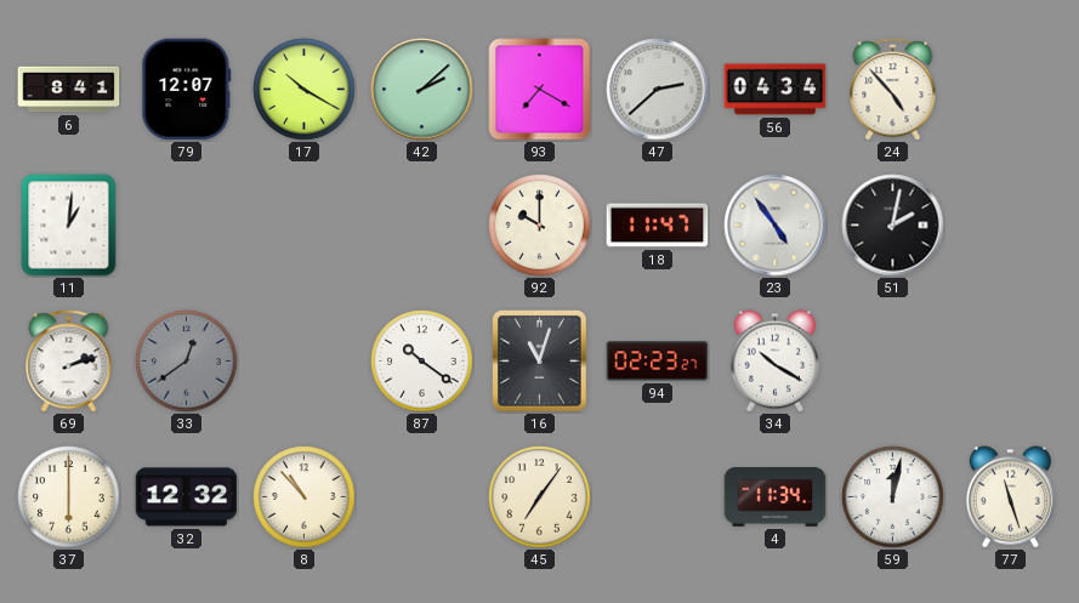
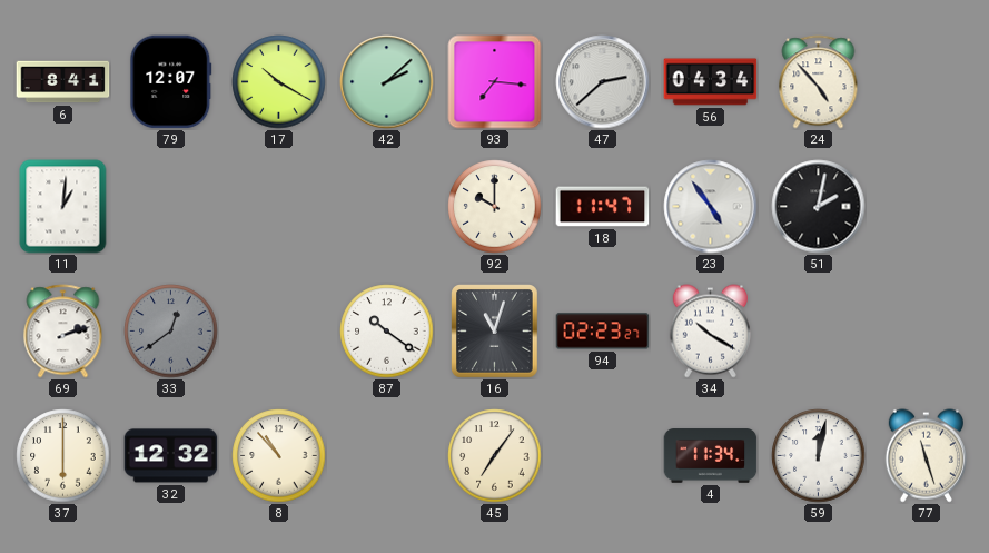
93: 7:20 -> 7:16 (495, 82)
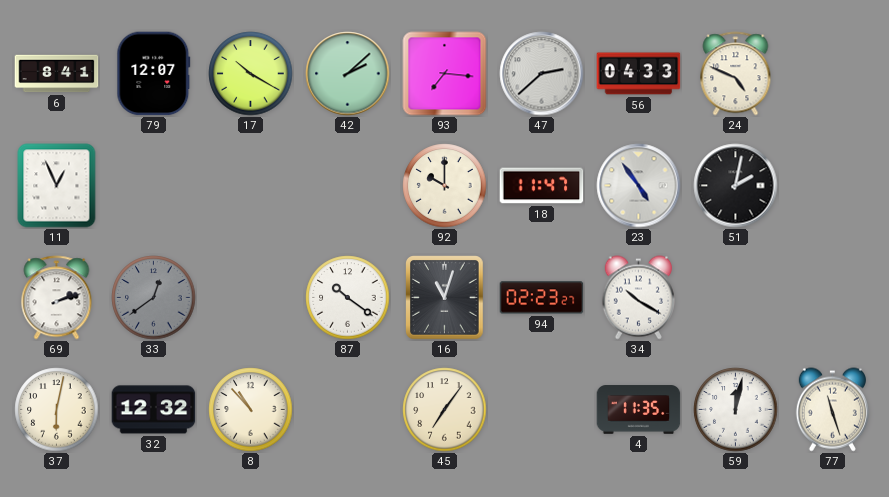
56: 04:34 -> 04:33 (639, 74)
24: 4:53 -> 4:49 (736, 74)
11: 1:01 -> 12:56 (57, 186)
37: 6:00 -> 6:02 (57, 410)
4: 11:34 -> 11:35 (639, 410)
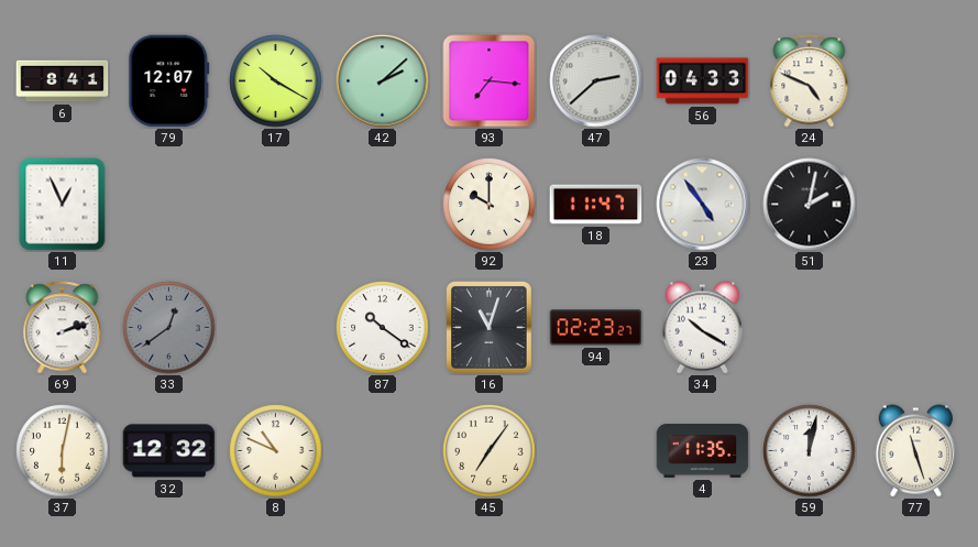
8: 10:53 -> 10:49 (276, 451)
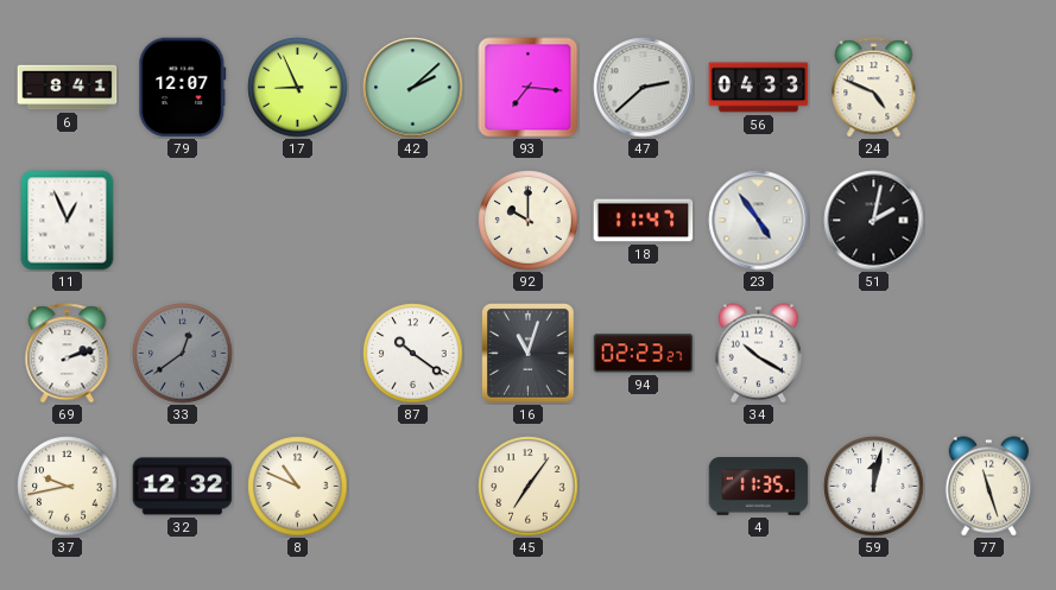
17: 10:20 -> 8:56 (298, 88)
37: 6:02 -> 9:43 (68, 487)
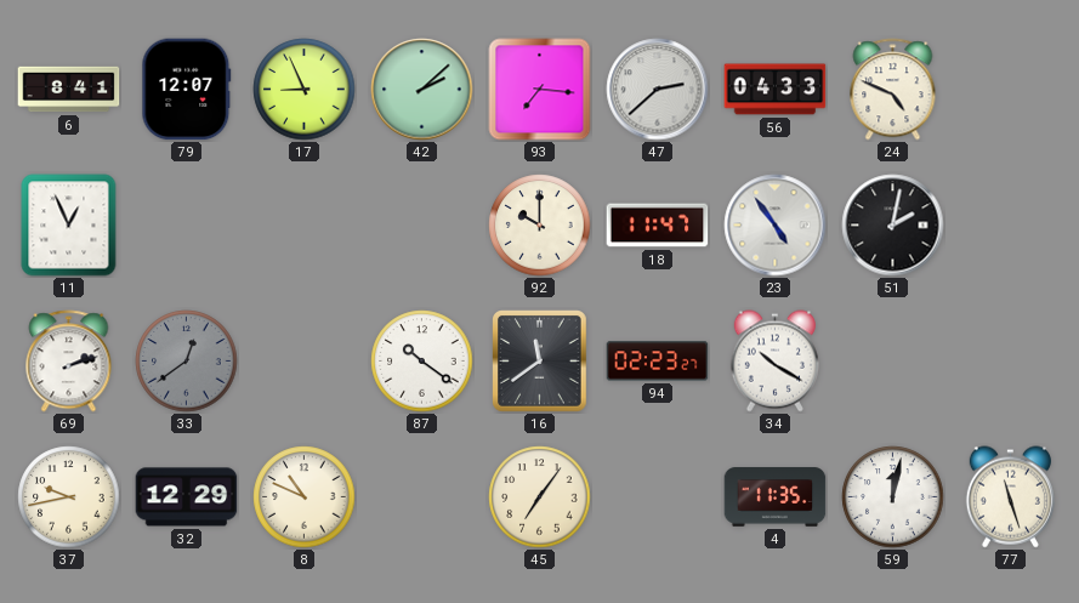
16: 11:03 -> 11:39 (540, 362)
32: 12:32 -> 12:29 (187, 497)
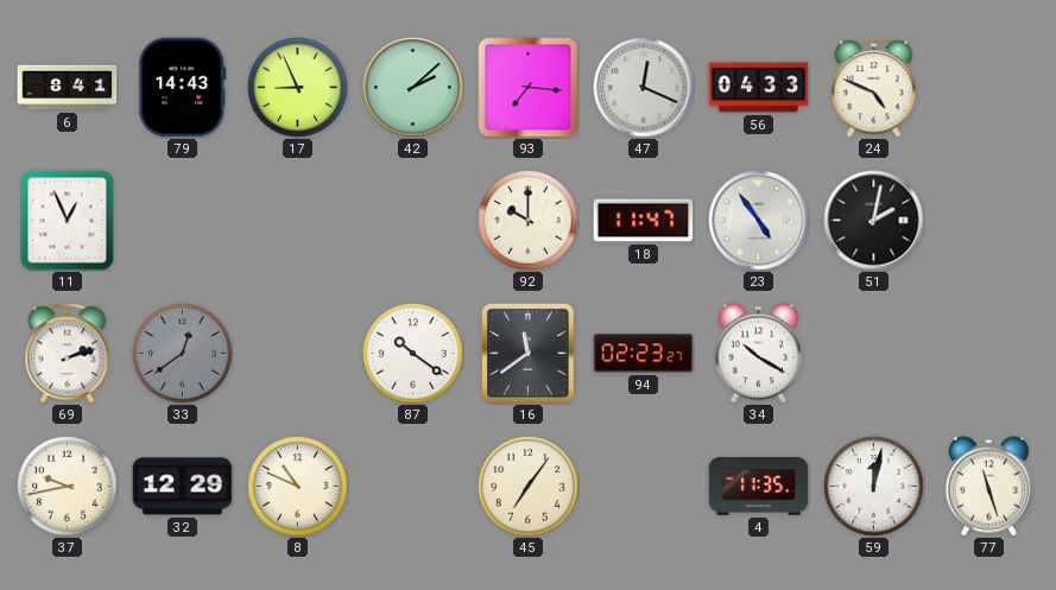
79: 12:07 -> 14:43 (183, 88)
47: 2:38 -> 12:19 (644, 88)
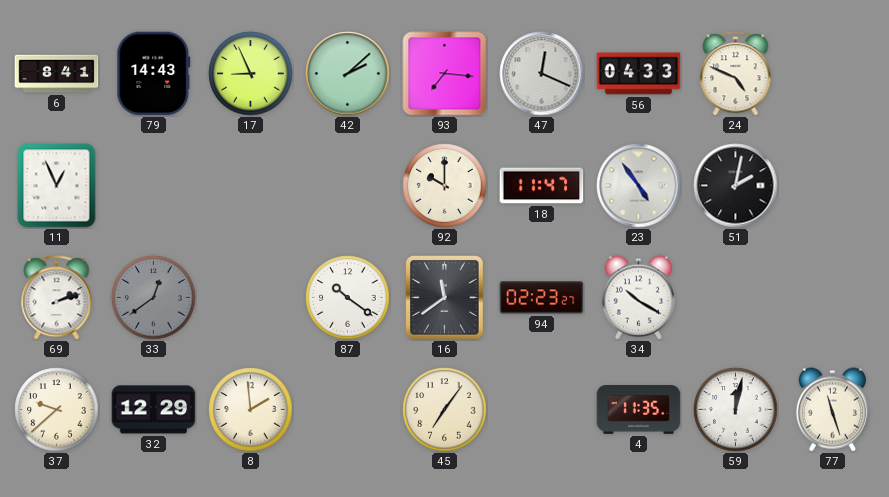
37: 9:43 -> 9:38 (57, 410)
8: 10:49 -> 1:59 (251, 410)
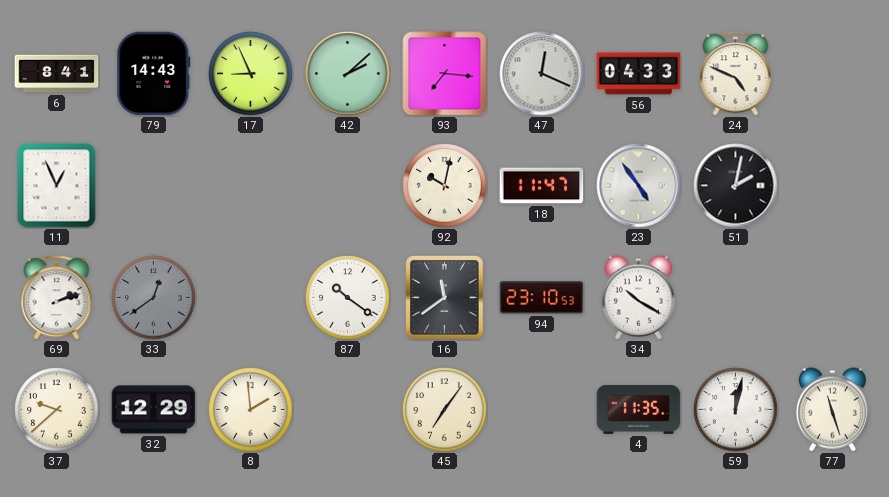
92: 10:00 -> 10:02 (445, 186)
94: 02:23 -> 23:10 (542, 298)
